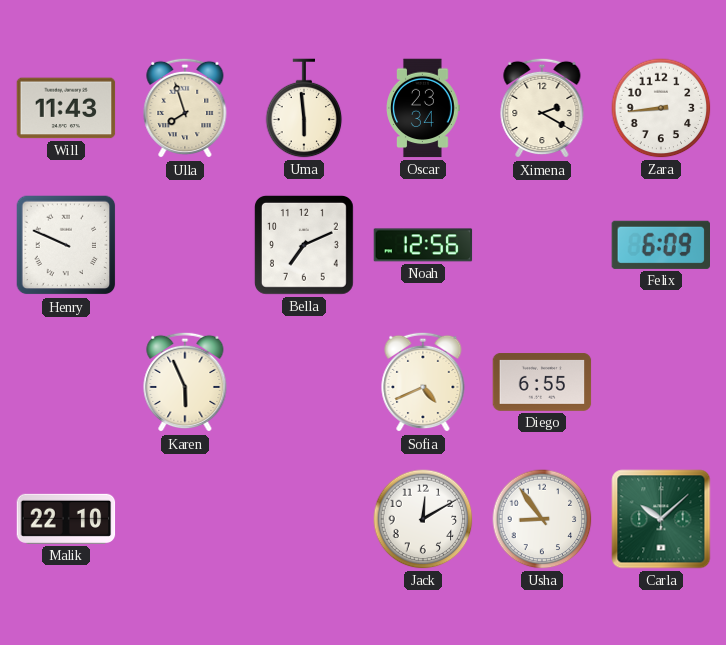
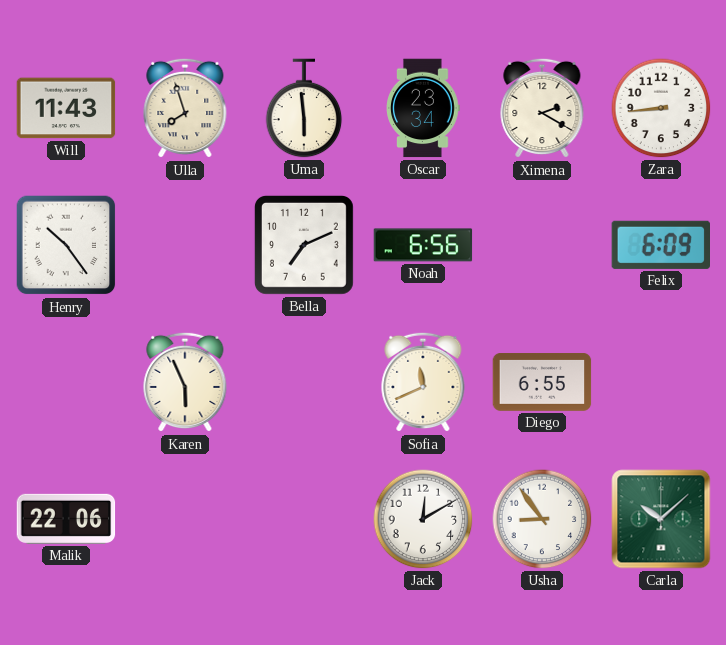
Henry: 9:49 -> 10:24 (66, 245)
Noah: 12:56 -> 6:56 (423, 245)
Sofia: 4:41 -> 11:41 (423, 382)
Malik: 22:10 -> 22:06 (66, 519)
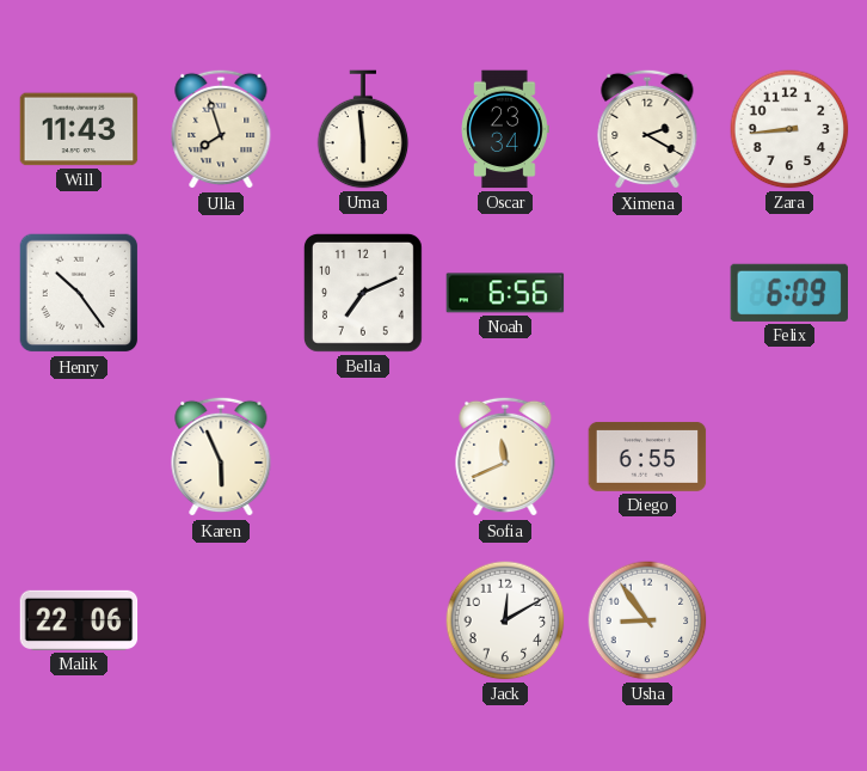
Carla: 10:08 -> none (661, 519)
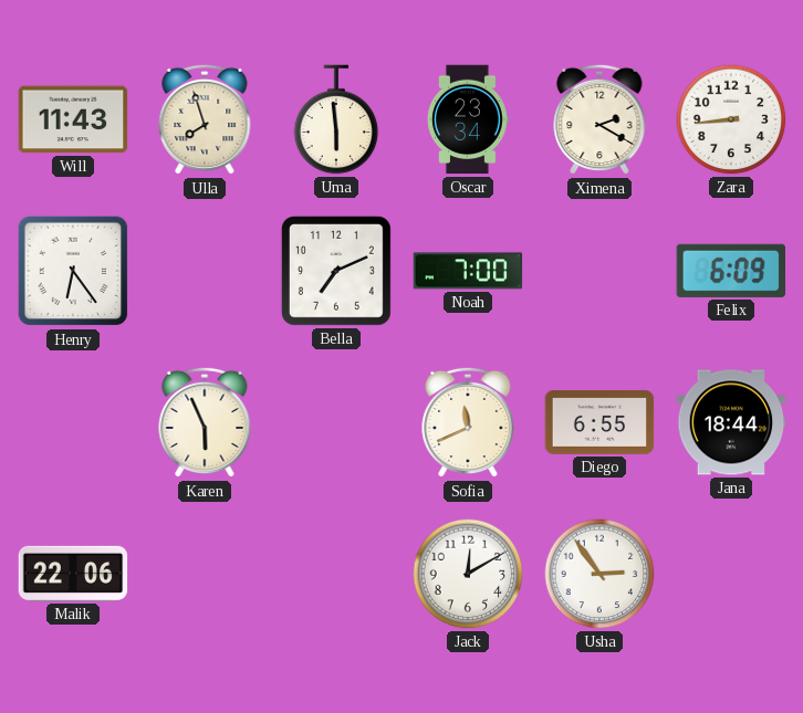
Henry: 10:24 -> 6:24 (73, 271)
Noah: 6:56 -> 7:00 (468, 271)
Jana: none -> 18:44 (731, 422)
Usha: 8:54 -> 2:54 (599, 574)
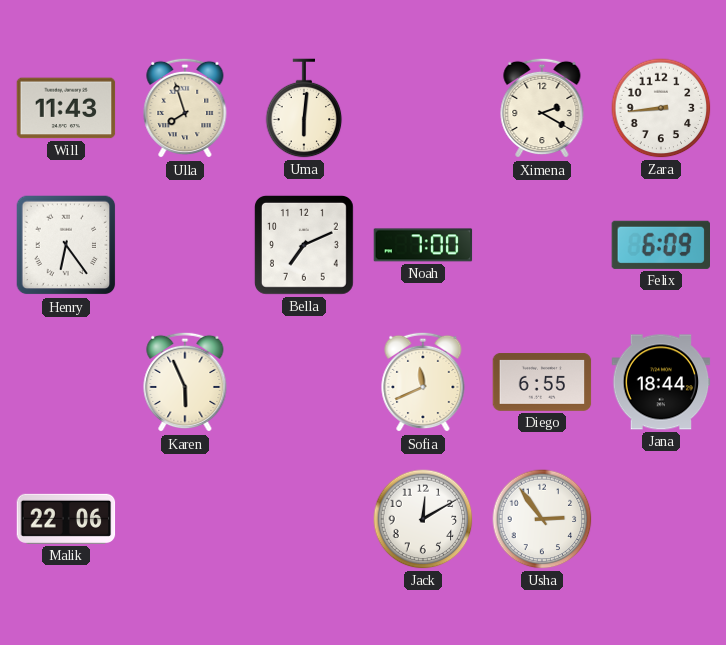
Uma: 5:59 -> 6:01 (304, 108)
Oscar: 23:34 -> none (468, 119)
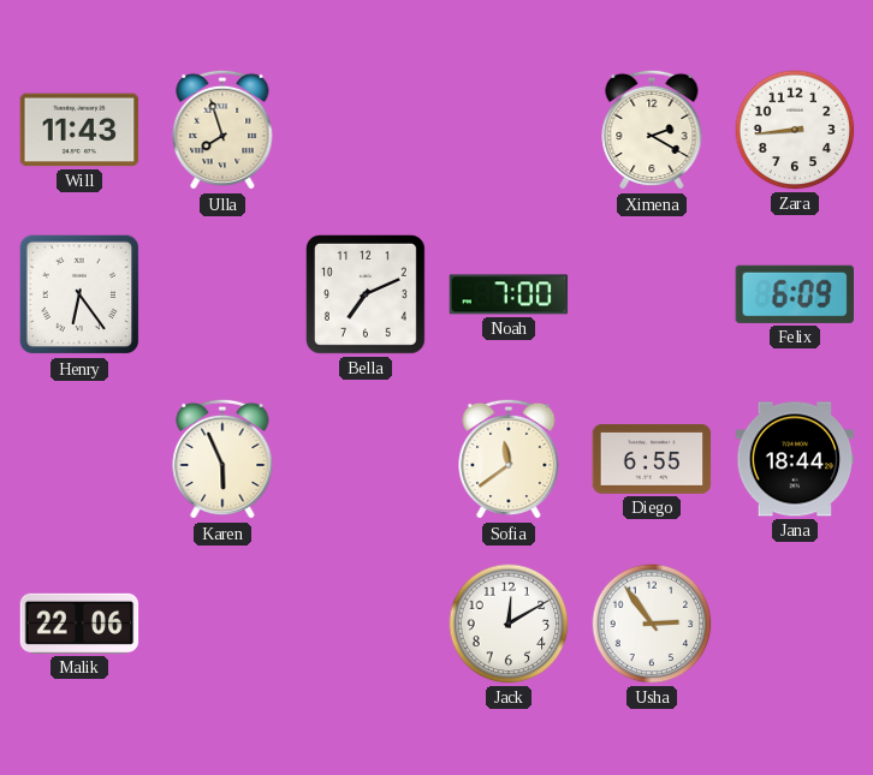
Uma: 6:01 -> none (304, 108)
Sofia: 11:41 -> 11:39 (509, 459)
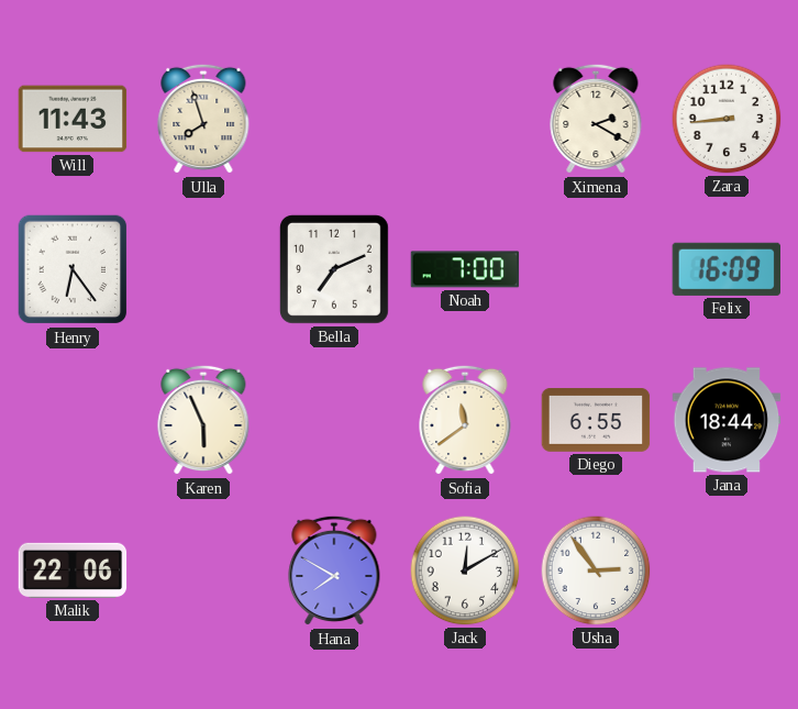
Felix: 6:09 -> 16:09 (725, 269)
Hana: none -> 7:50 (334, 570)
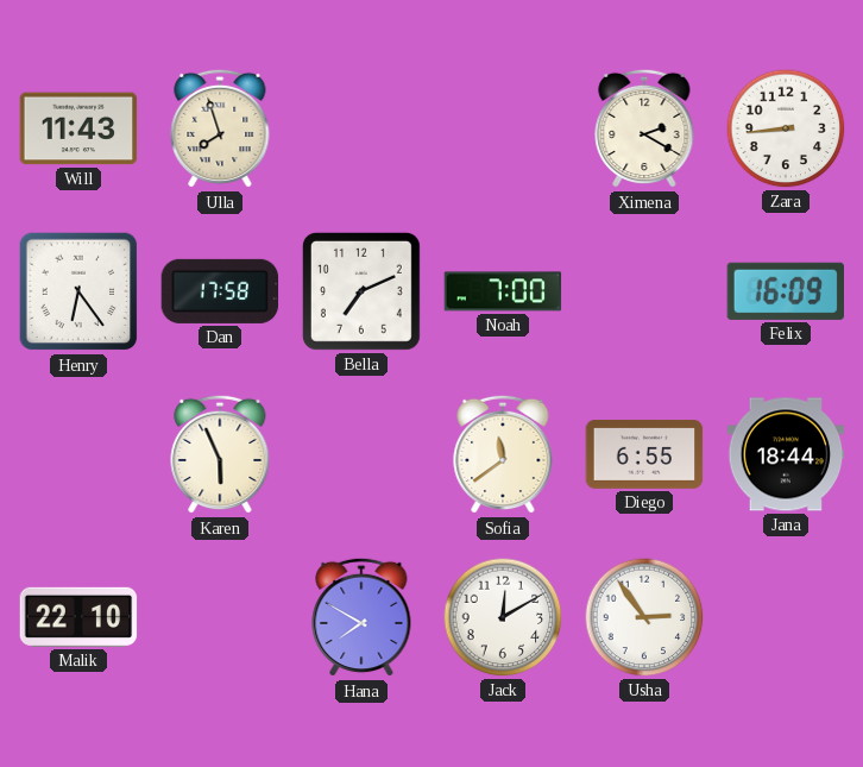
Dan: none -> 17:58 (220, 291)
Malik: 22:06 -> 22:10 (78, 617)
